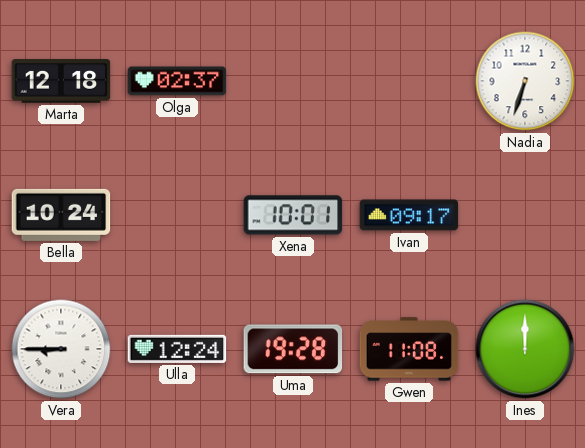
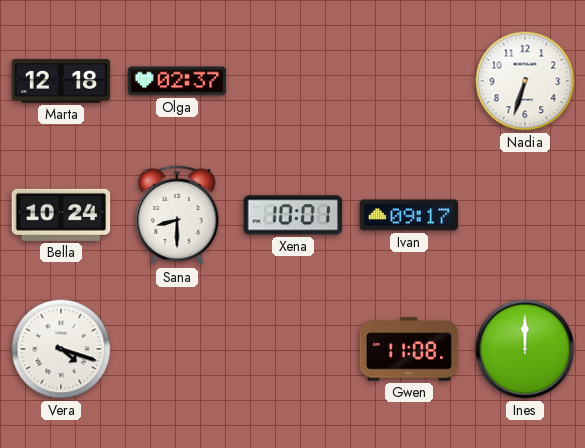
Sana: none -> 8:30 (177, 215)
Vera: 8:45 -> 4:18 (61, 349)
Ulla: 12:24 -> none (177, 349)
Uma: 19:28 -> none (293, 349)
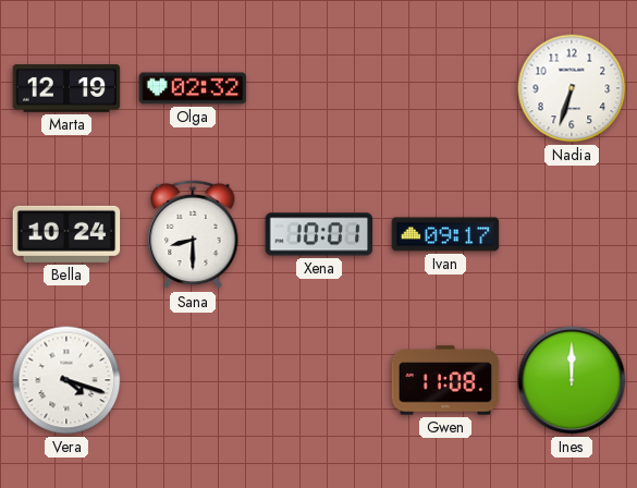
Marta: 12:18 -> 12:19 (66, 88)
Olga: 02:37 -> 02:32 (193, 88)
